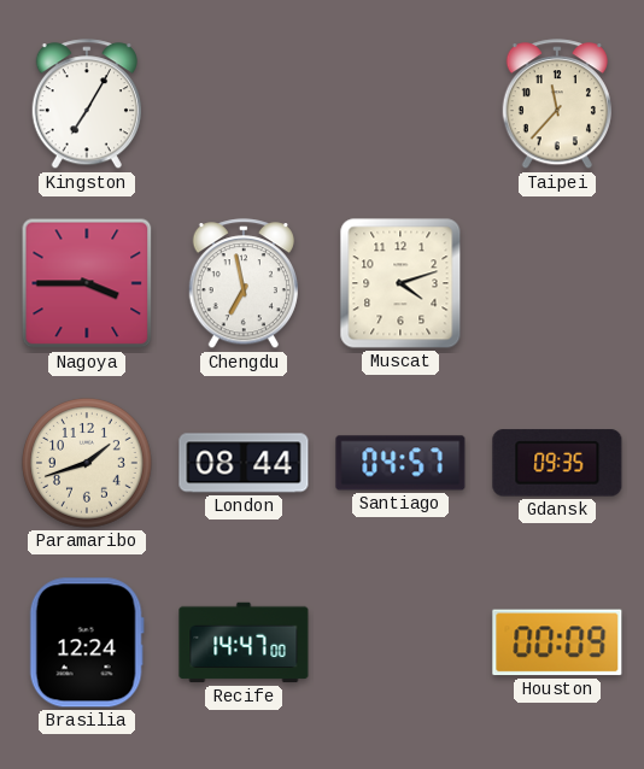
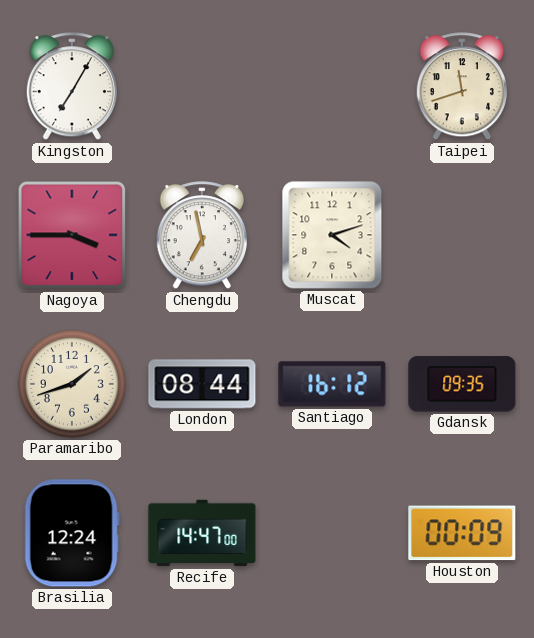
Taipei: 11:37 -> 11:42 (462, 87)
Santiago: 04:57 -> 16:12 (332, 384)
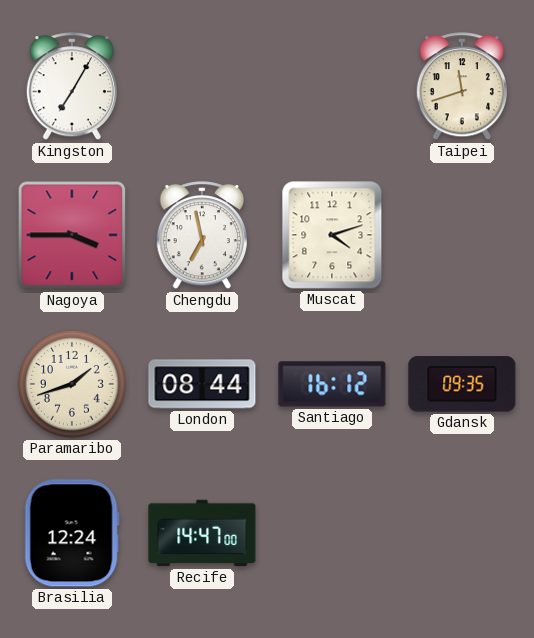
Houston: 00:09 -> none (462, 533)
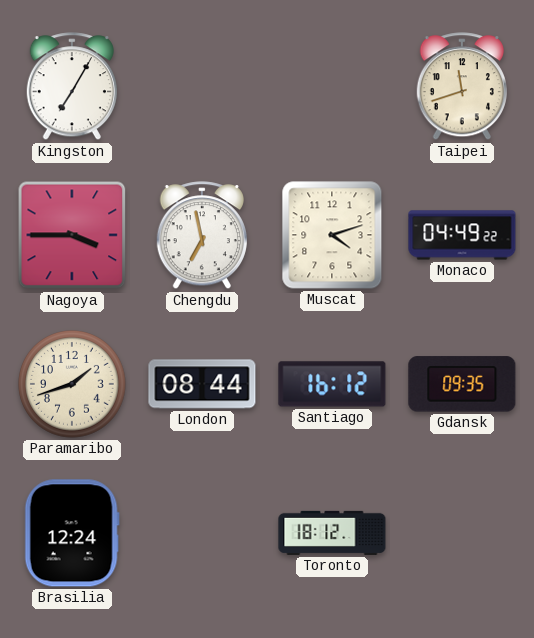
Monaco: none -> 04:49 (462, 235)
Recife: 14:47 -> none (202, 533)
Toronto: none -> 18:12 (332, 533)
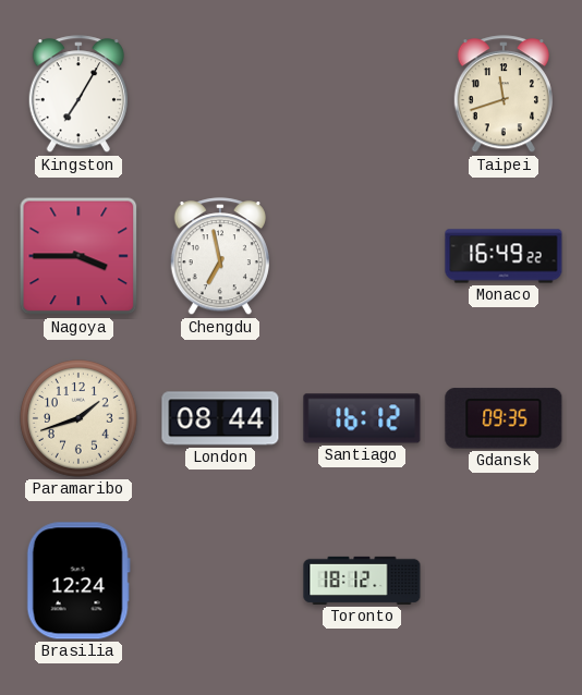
Muscat: 4:12 -> none (332, 235)
Monaco: 04:49 -> 16:49 (504, 256)
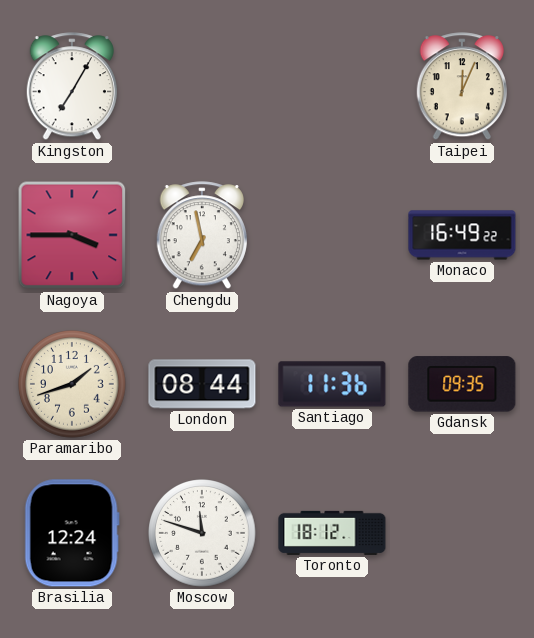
Taipei: 11:42 -> 12:04 (462, 87)
Santiago: 16:12 -> 11:36 (332, 384)
Moscow: none -> 11:48 (202, 533)
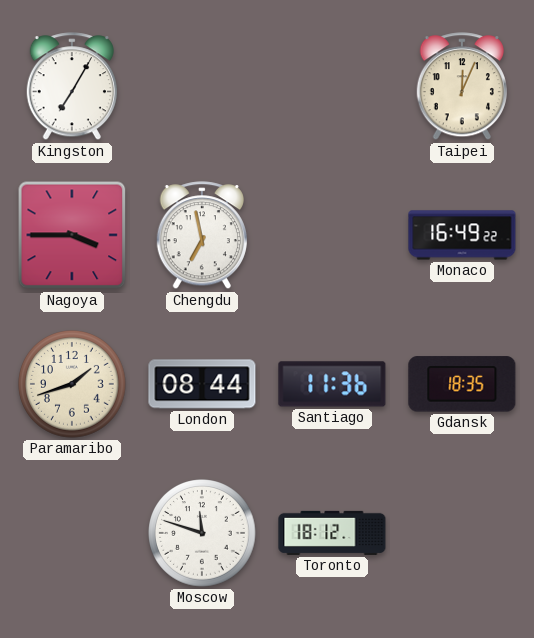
Gdansk: 09:35 -> 18:35 (462, 384)
Brasilia: 12:24 -> none (72, 533)
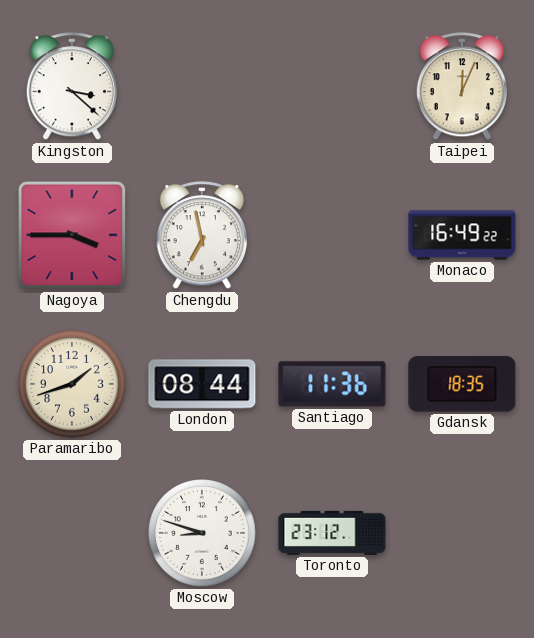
Kingston: 7:05 -> 3:22 (72, 87)
Moscow: 11:48 -> 8:48 (202, 533)
Toronto: 18:12 -> 23:12 (332, 533)
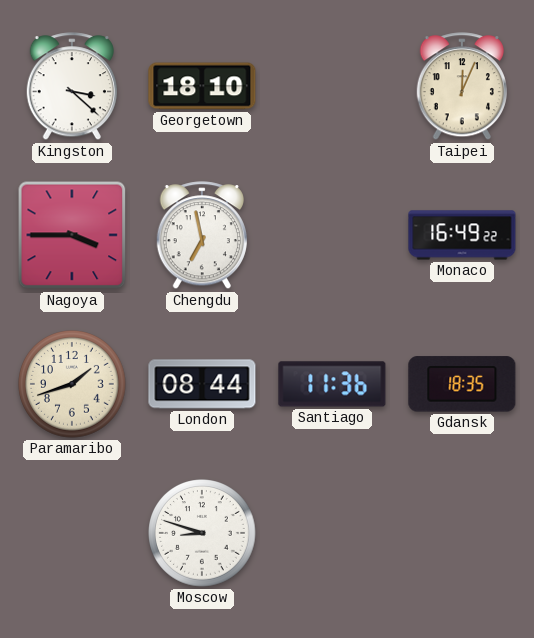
Georgetown: none -> 18:10 (202, 86)
Toronto: 23:12 -> none (332, 533)
